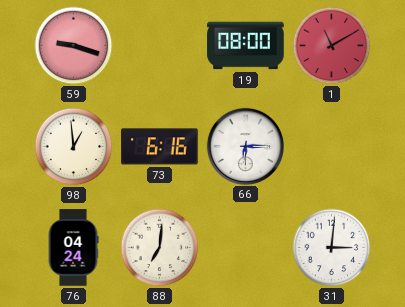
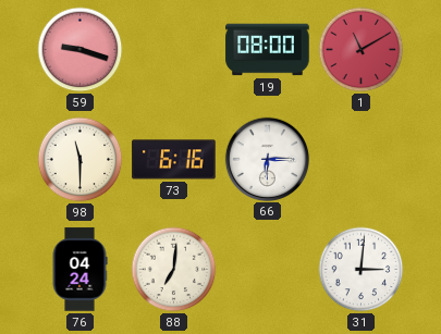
98: 12:59 -> 11:30 (81, 160)
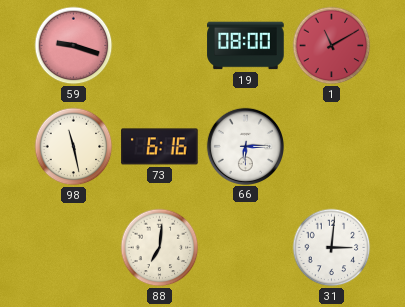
98: 11:30 -> 11:28 (74, 147)
76: 04:24 -> none (79, 270)
